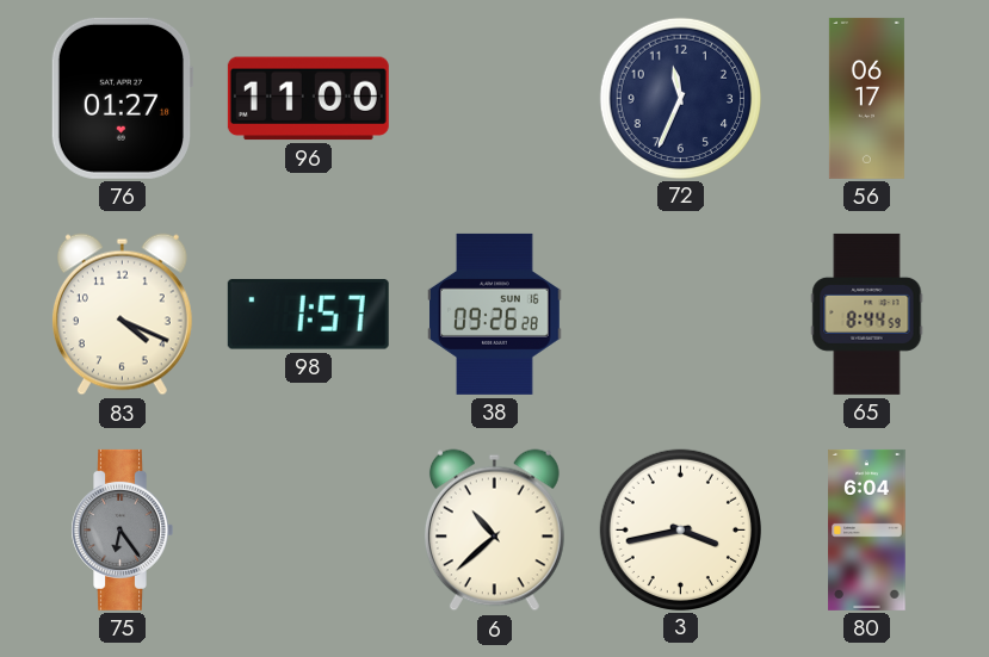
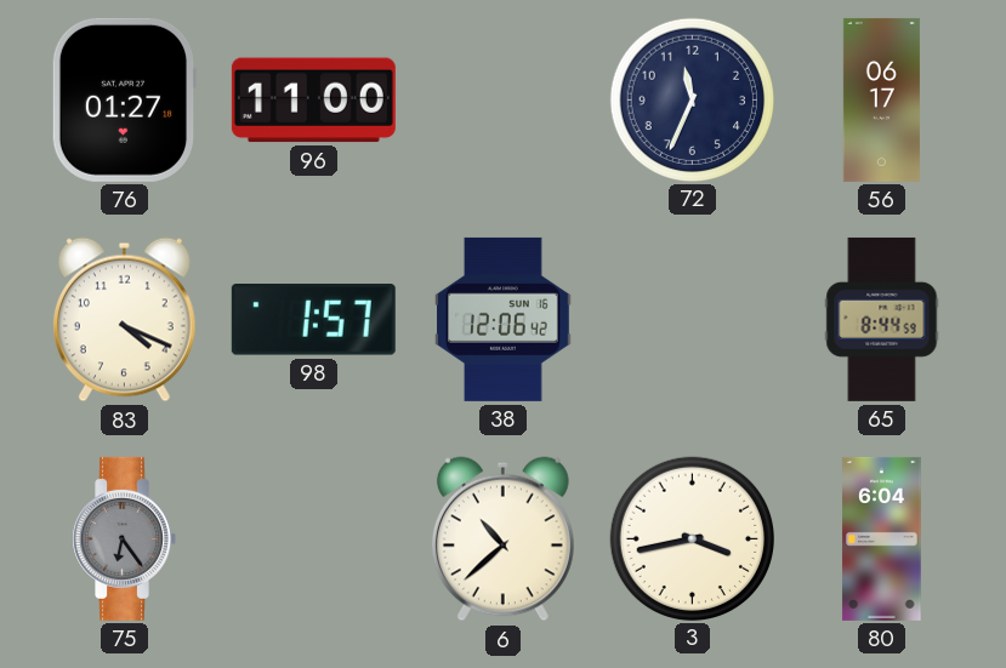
38: 09:26 -> 12:06 (504, 319)
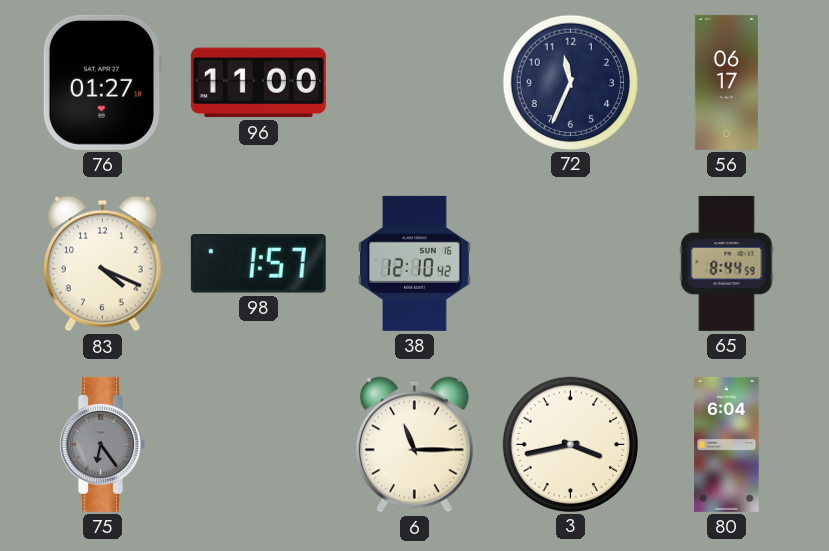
38: 12:06 -> 12:10 (415, 263)
6: 10:38 -> 11:15 (414, 445)
